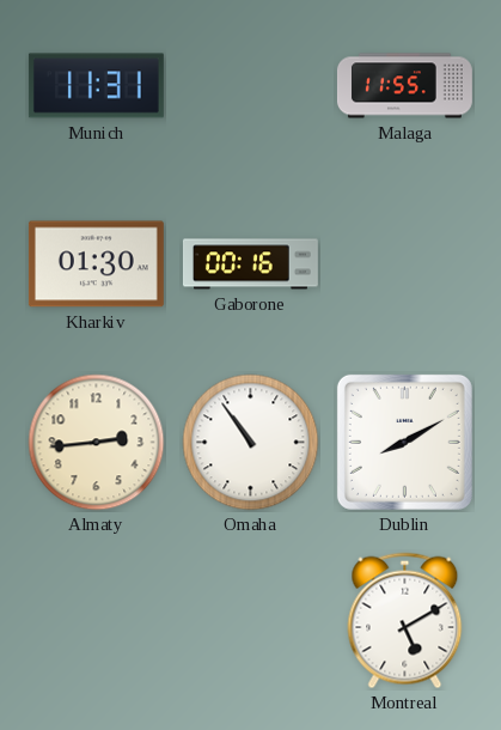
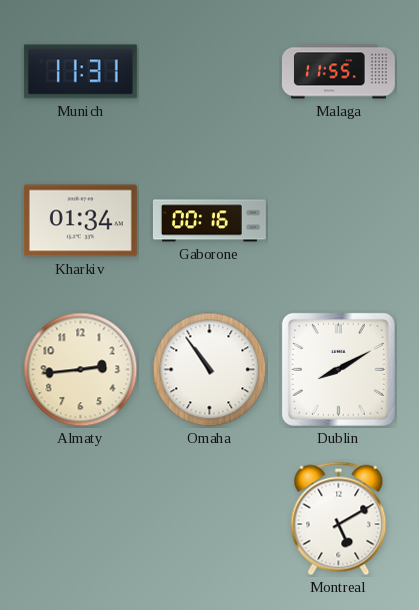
Kharkiv: 01:30 -> 01:34 (80, 221)
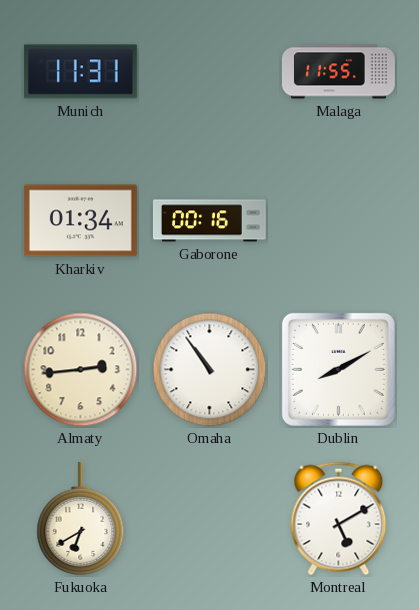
Fukuoka: none -> 6:40 (81, 518)
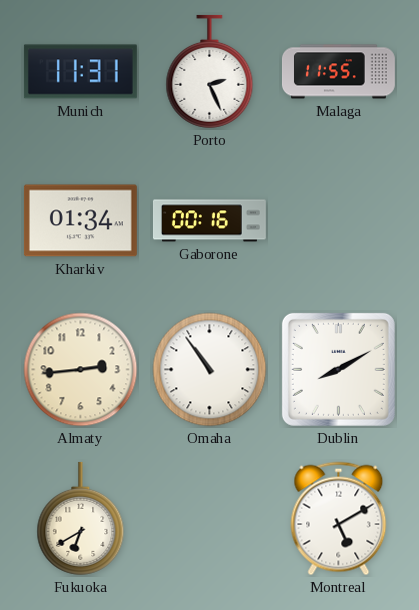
Porto: none -> 2:26 (210, 71)
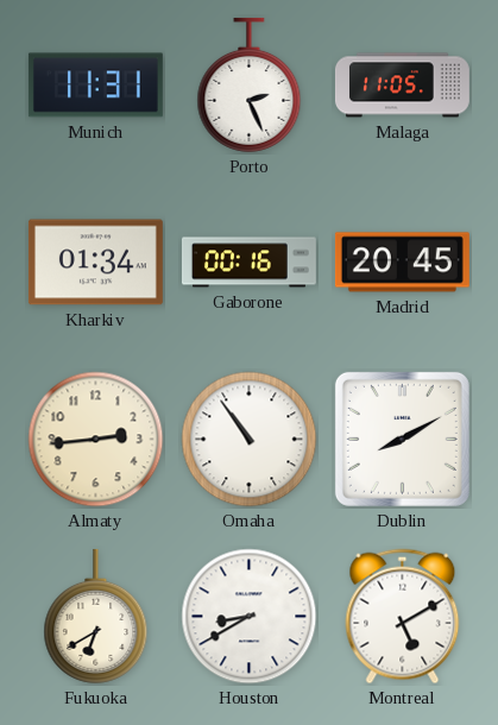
Malaga: 11:55 -> 11:05 (402, 86)
Madrid: none -> 20:45 (402, 263)
Houston: none -> 8:40 (250, 617)
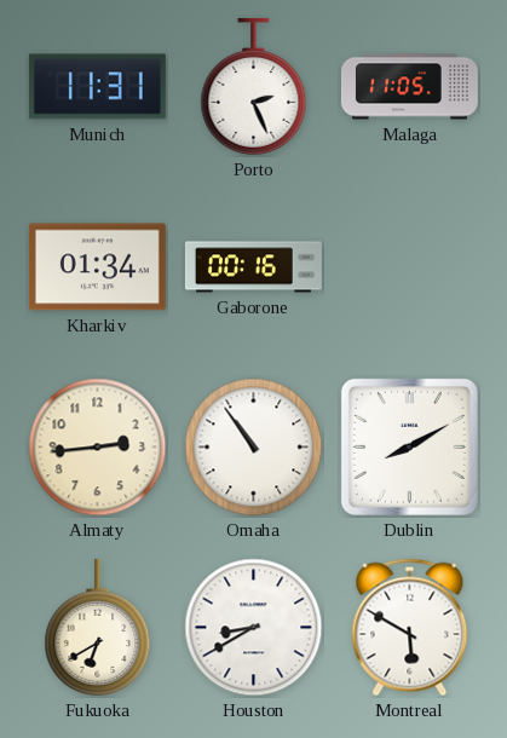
Madrid: 20:45 -> none (402, 263)
Montreal: 5:10 -> 5:50 (410, 628)
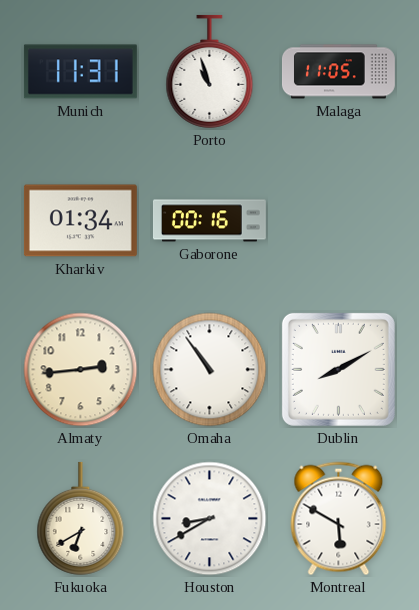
Porto: 2:26 -> 10:57 (210, 71)
